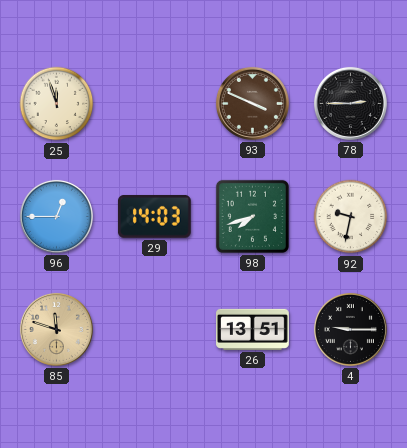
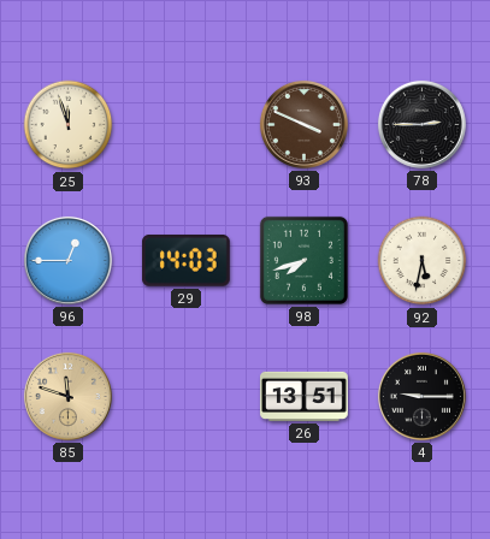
92: 9:32 -> 5:32 (423, 261)
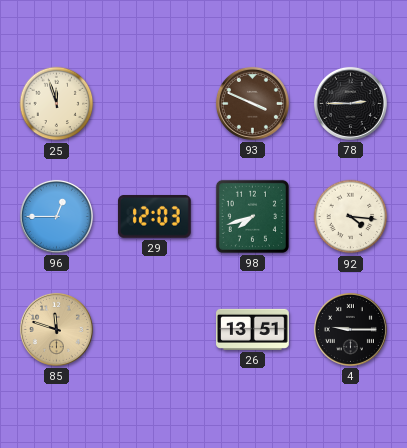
29: 14:03 -> 12:03 (154, 216)
92: 5:32 -> 4:16 (351, 217)
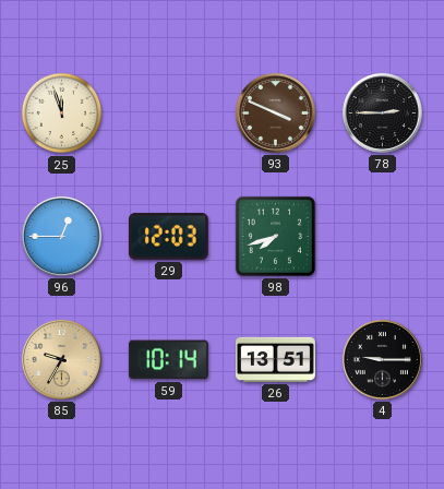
92: 4:16 -> none (351, 217)
85: 11:48 -> 9:35 (61, 359)
59: none -> 10:14 (168, 360)
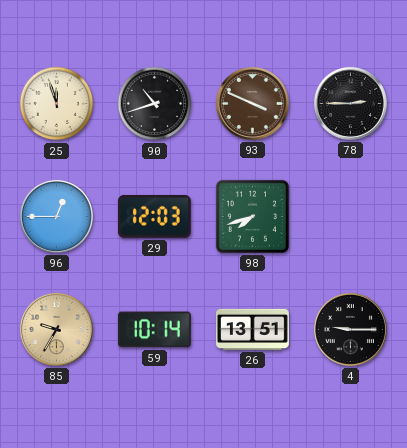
90: none -> 10:42 (155, 104)
